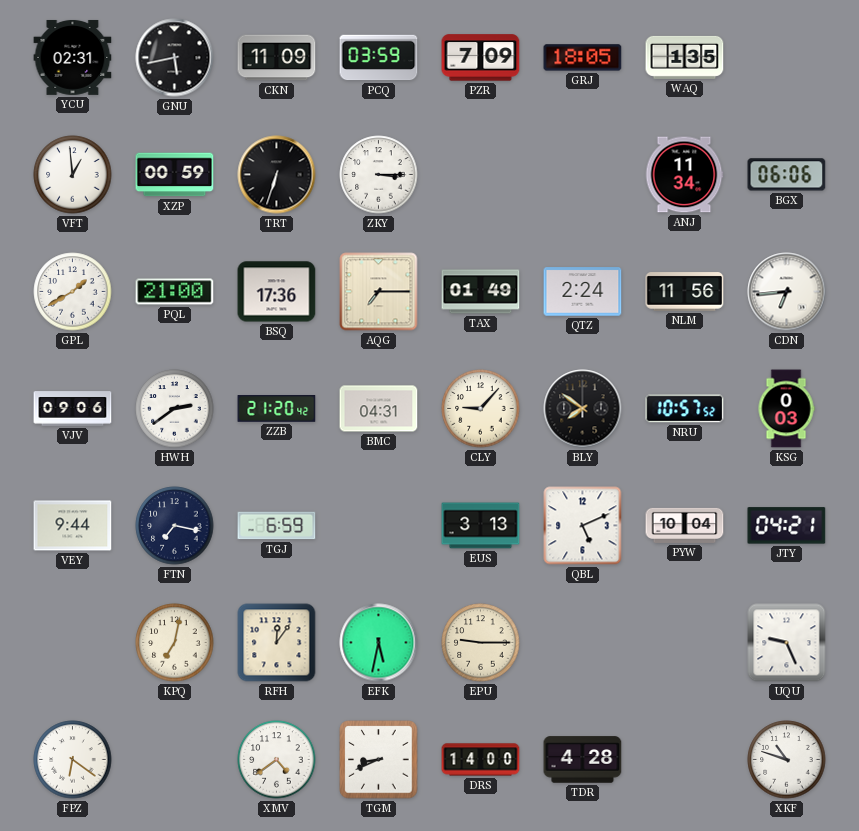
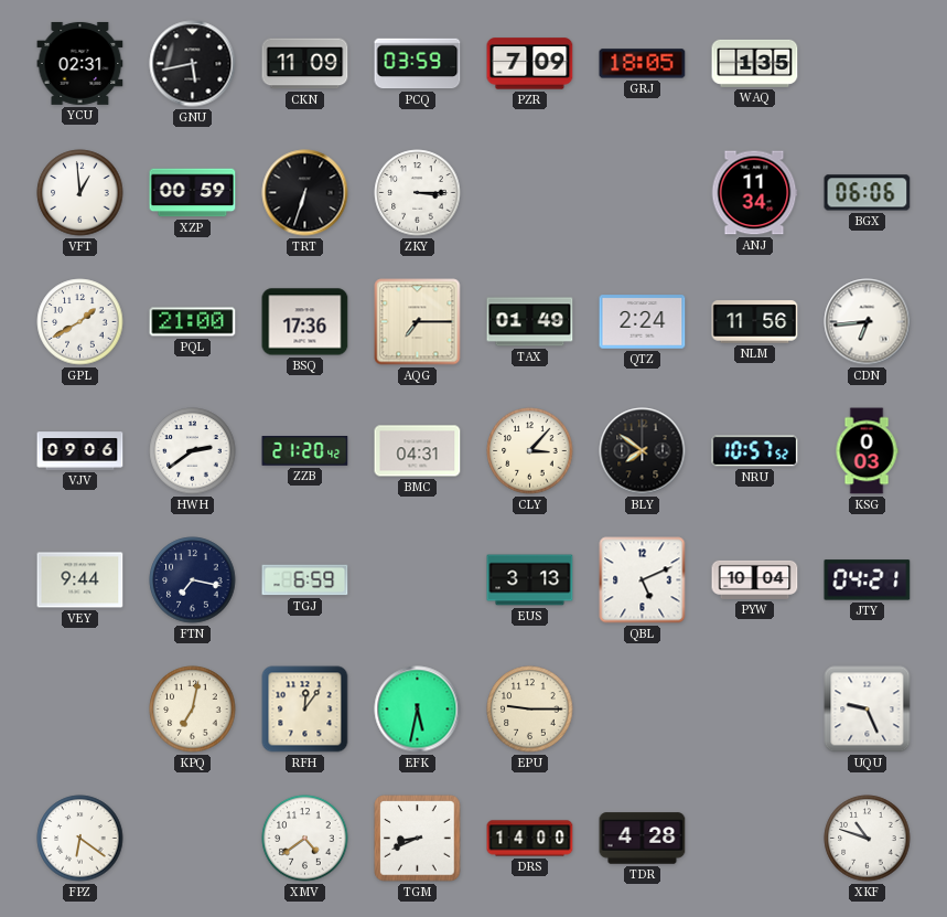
CLY: 9:07 -> 3:07 (530, 451)
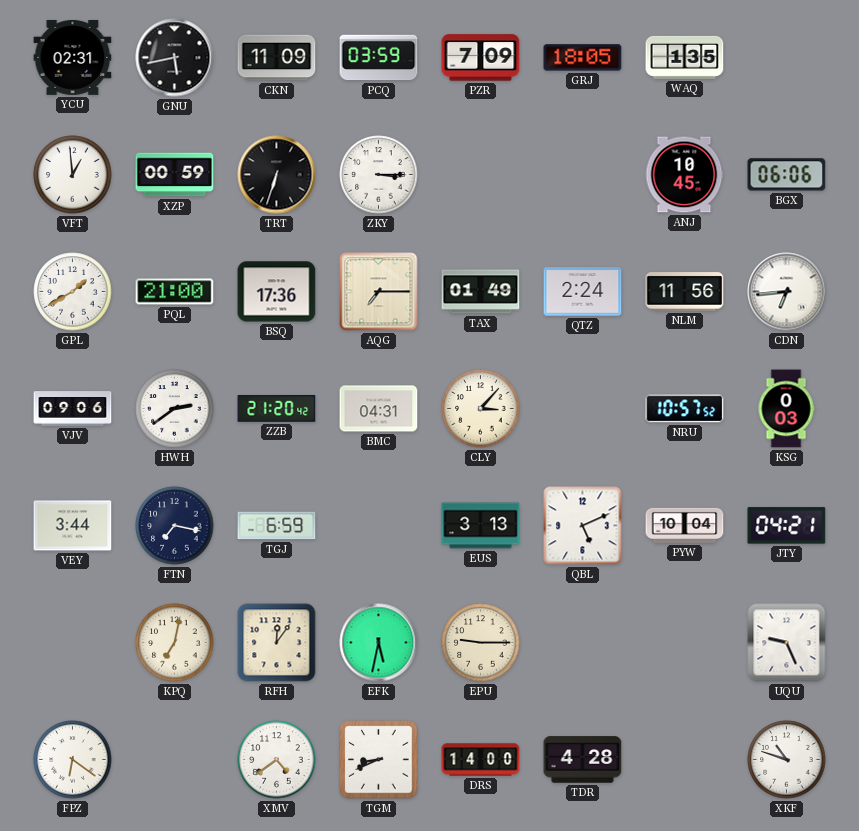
ANJ: 11:34 -> 10:45 (684, 175)
BLY: 7:51 -> none (643, 451)
VEY: 9:44 -> 3:44 (73, 526)
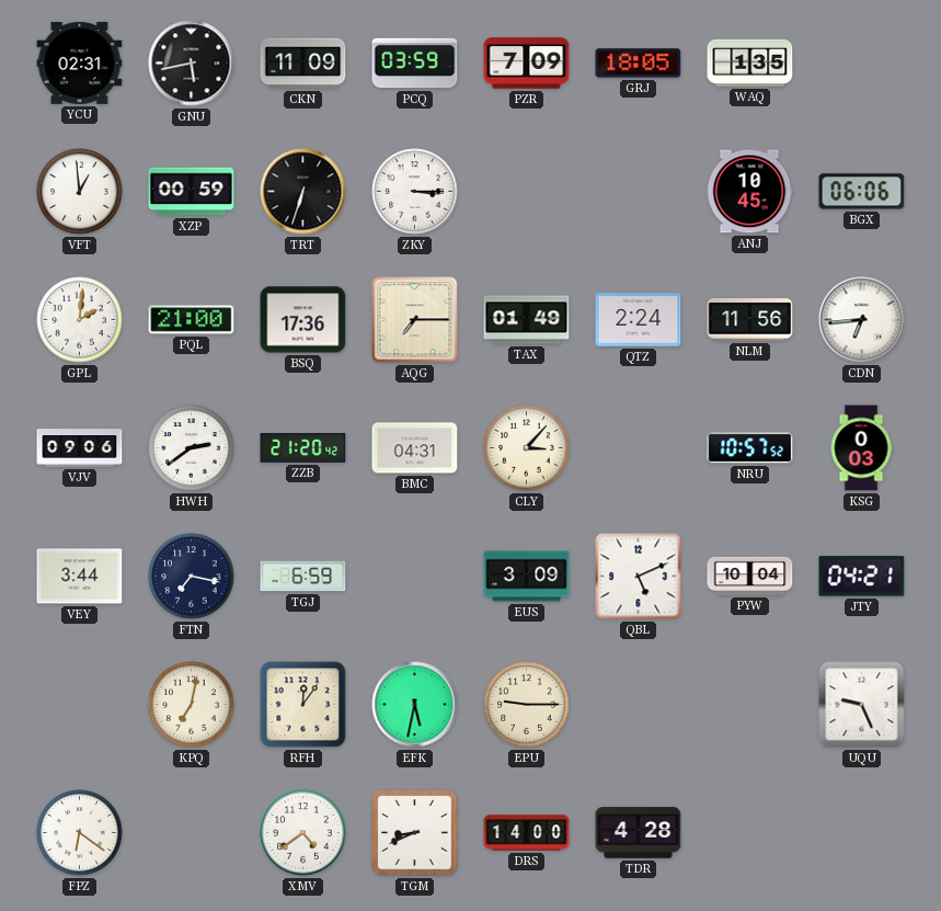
GPL: 1:40 -> 2:01 (80, 320)
EUS: 3:13 -> 3:09 (527, 577)
XKF: 10:48 -> none (787, 760)
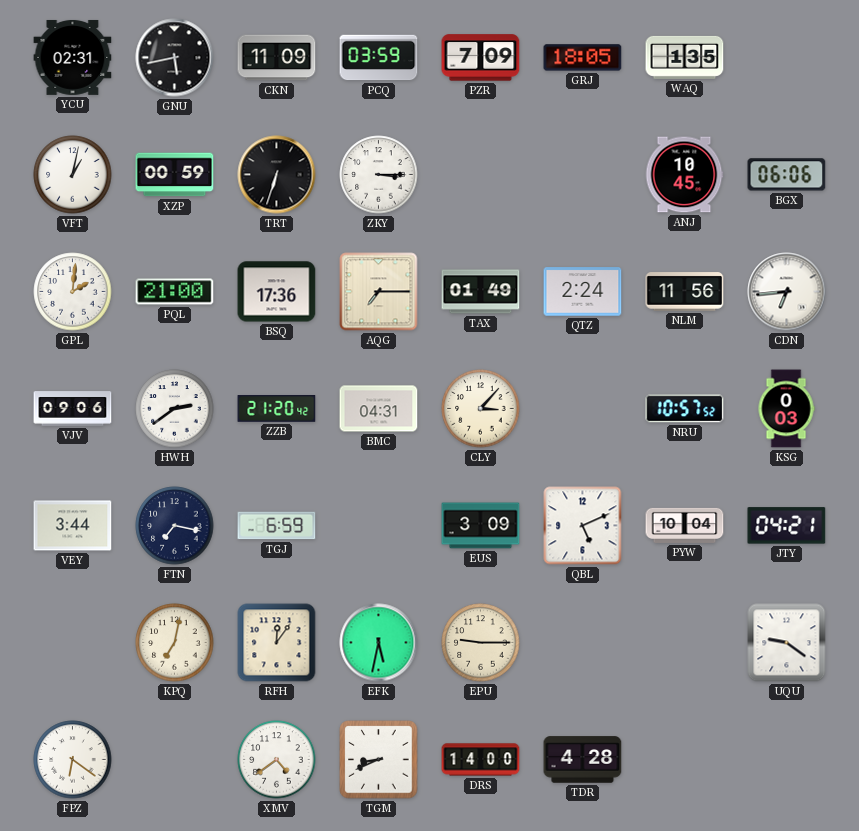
VFT: 12:59 -> 1:02 (73, 175)
UQU: 9:26 -> 9:21 (787, 643)
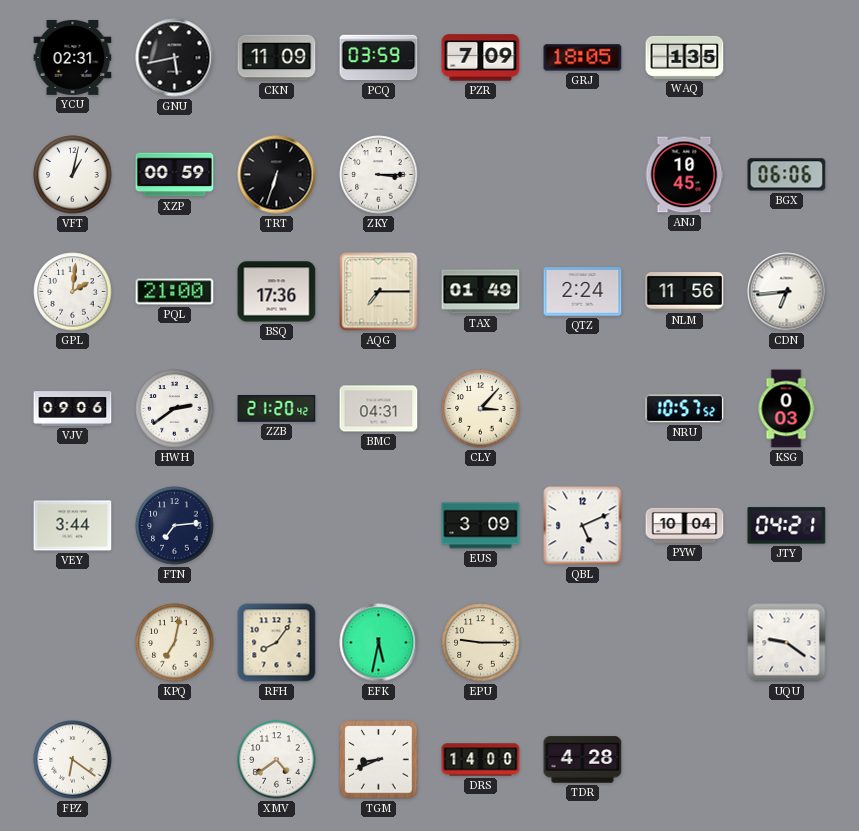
FTN: 7:17 -> 7:14 (175, 526)
TGJ: 6:59 -> none (277, 526)
RFH: 12:06 -> 8:06 (277, 643)
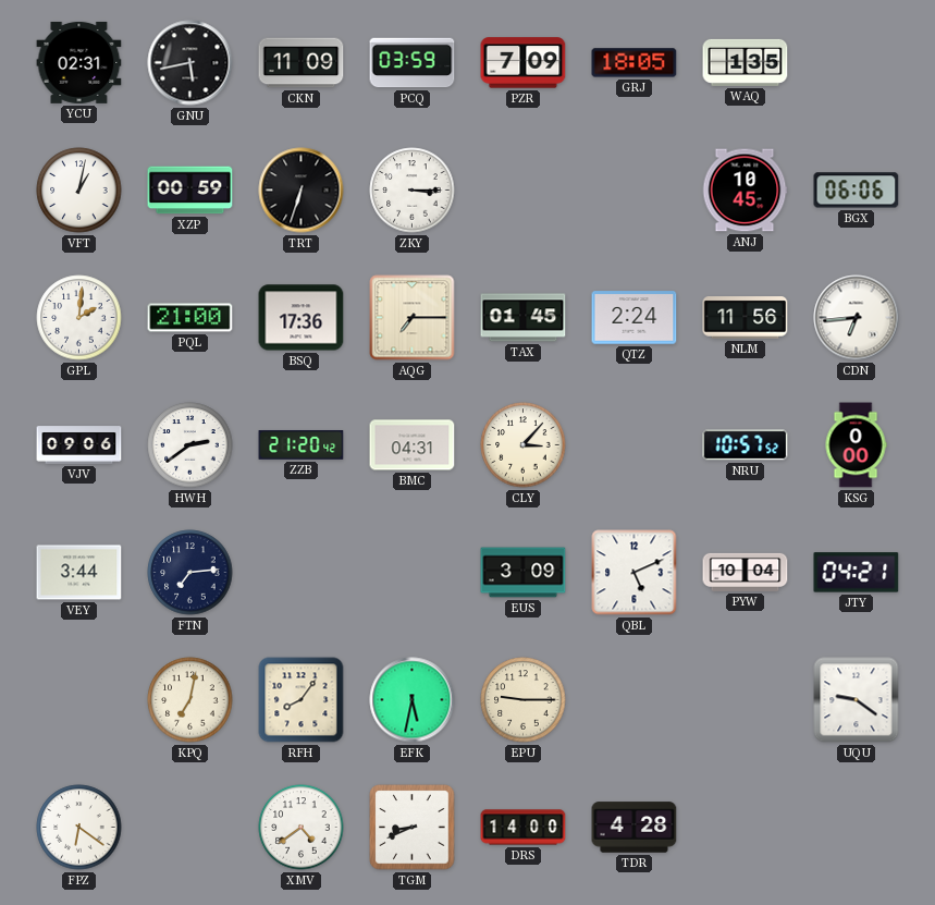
TAX: 01:49 -> 01:45 (524, 318)
KSG: 0:03 -> 0:00 (856, 445)
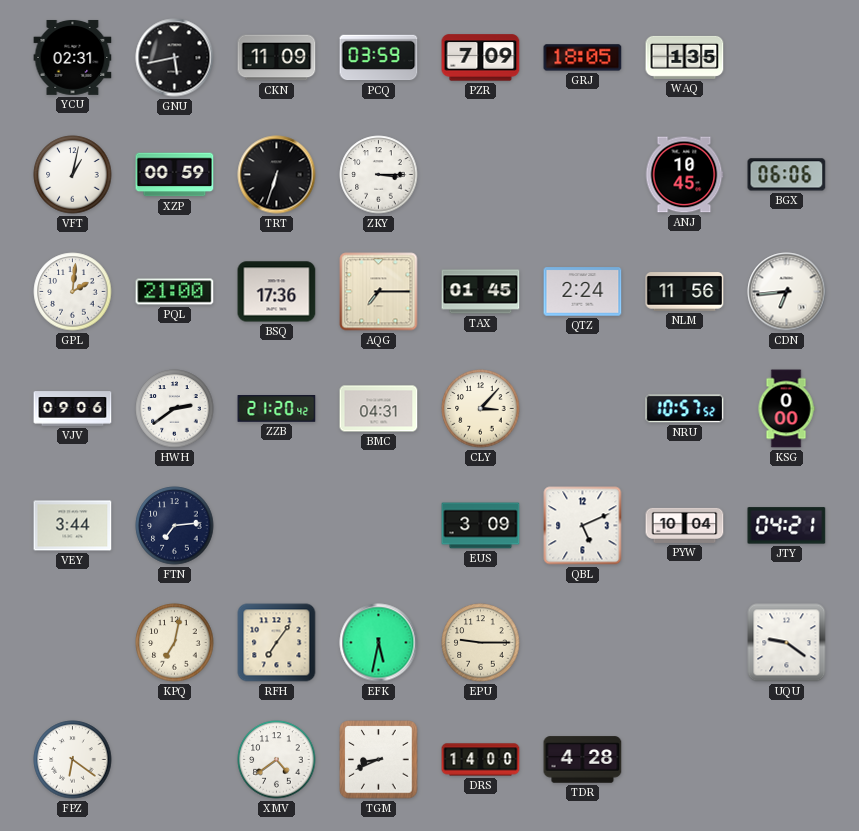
RFH: 8:06 -> 7:06 (277, 643)
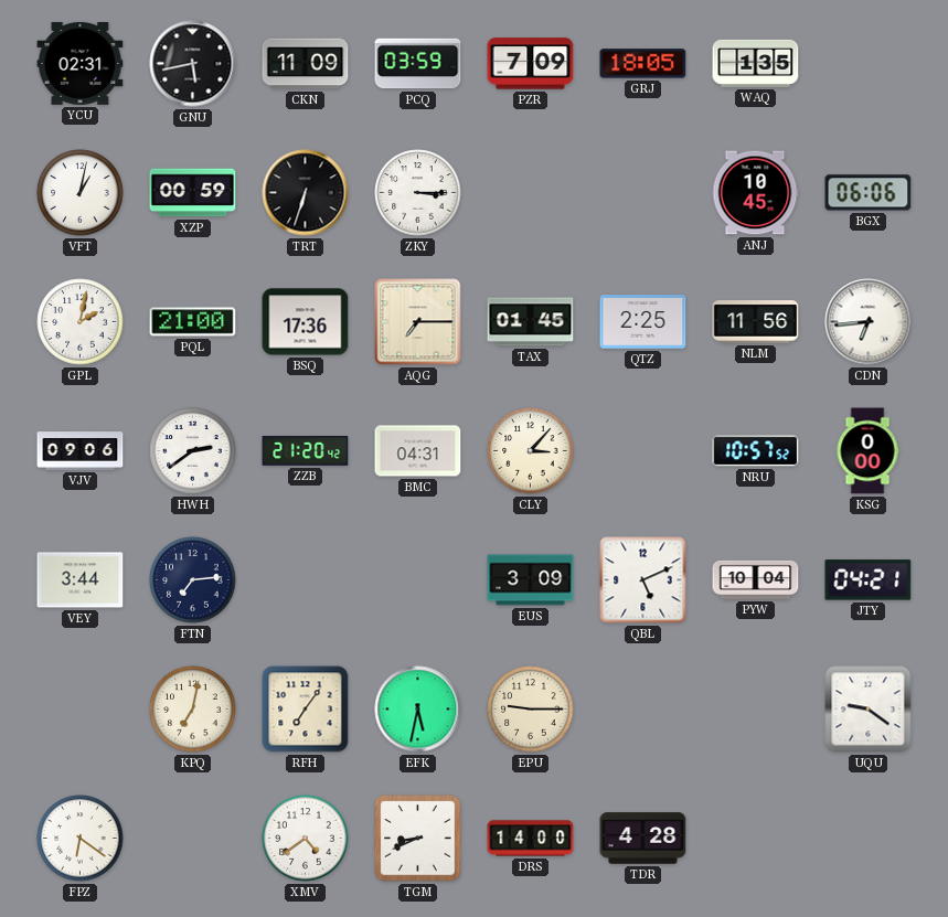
GPL: 2:01 -> 2:02 (81, 322)
QTZ: 2:24 -> 2:25 (643, 322)
